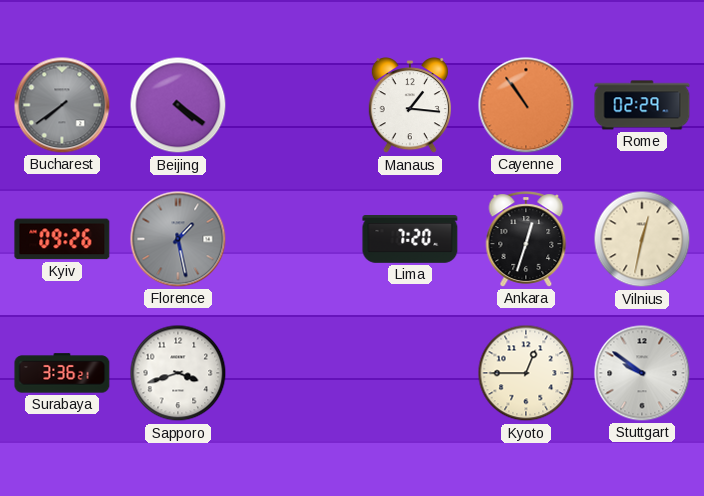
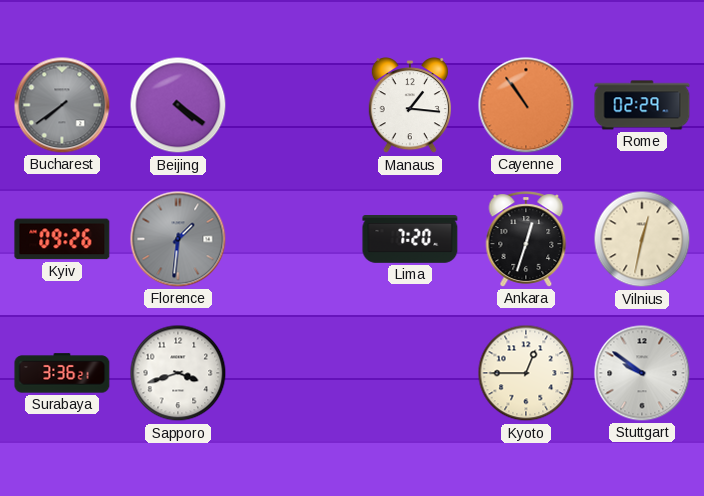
Florence: 1:28 -> 1:31 (178, 239)
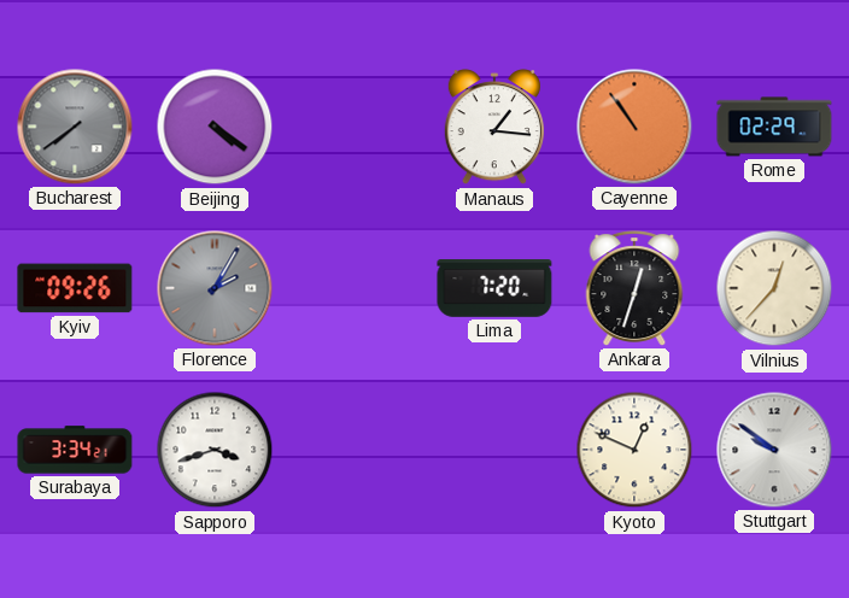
Florence: 1:31 -> 2:05 (215, 288)
Vilnius: 12:32 -> 12:37 (774, 288)
Surabaya: 3:36 -> 3:34 (75, 450)
Kyoto: 12:45 -> 12:49 (634, 450)
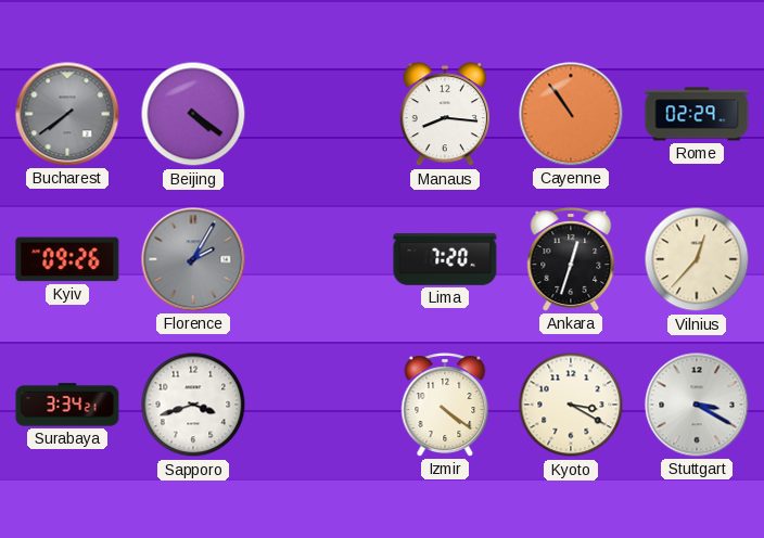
Manaus: 1:16 -> 8:16 (445, 115)
Izmir: none -> 4:21 (445, 405)
Kyoto: 12:49 -> 3:20 (571, 405)
Stuttgart: 9:51 -> 3:20 (697, 405)
